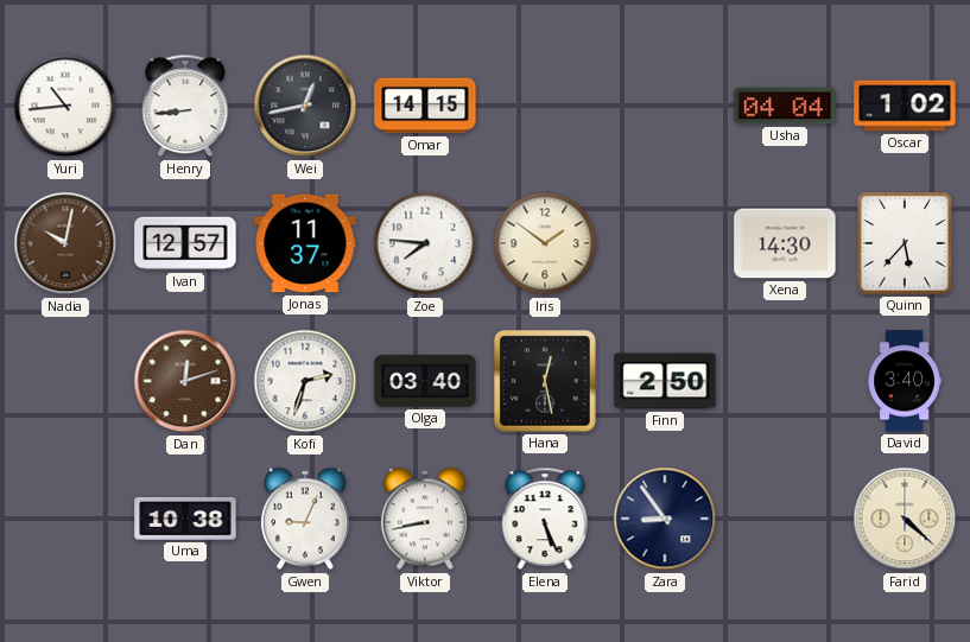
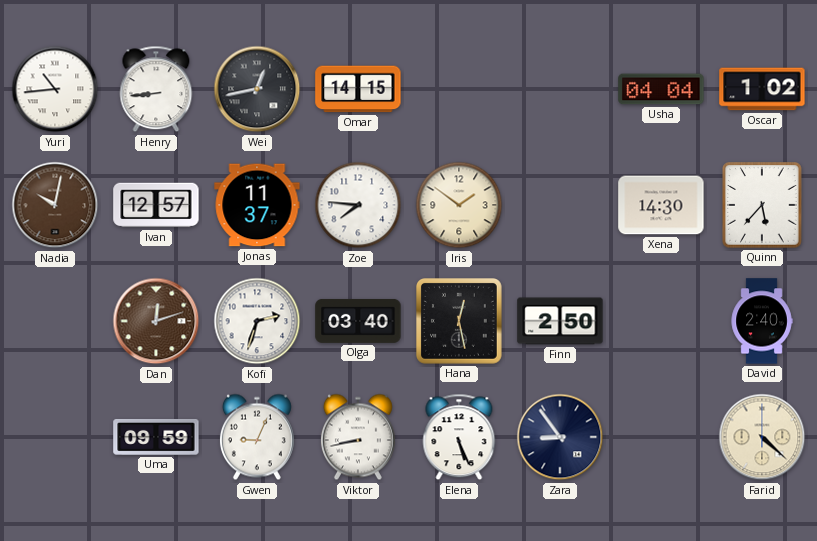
David: 3:40 -> 2:40 (762, 321)
Uma: 10:38 -> 09:59 (156, 437)
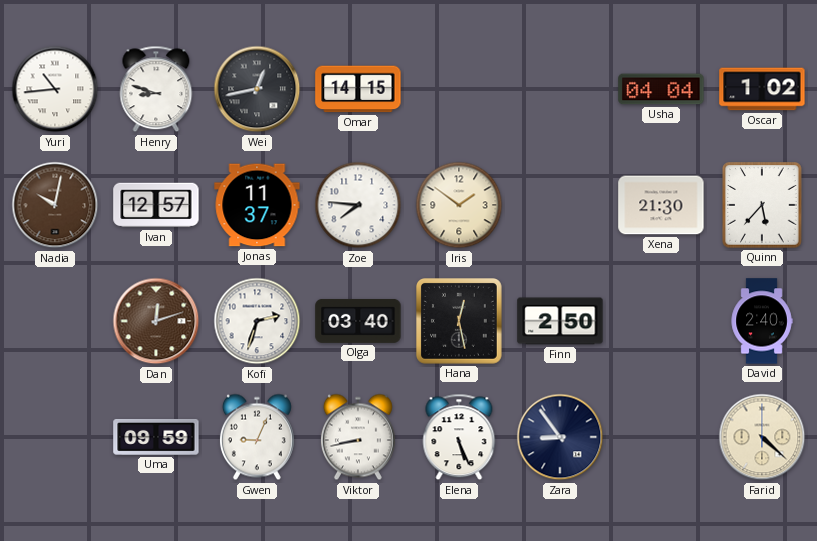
Henry: 8:44 -> 8:48 (156, 89)
Xena: 14:30 -> 21:30 (661, 205)
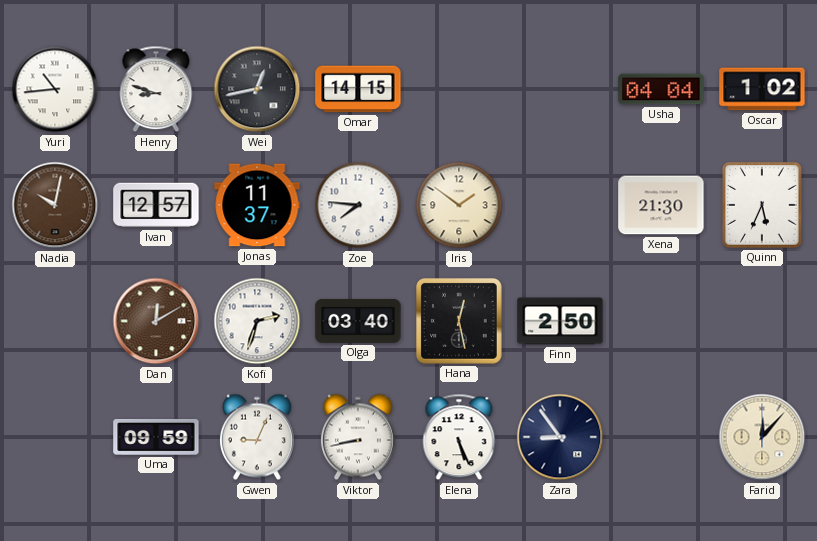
Quinn: 5:37 -> 5:34 (762, 205)
Dan: 12:12 -> 12:10 (156, 321)
David: 2:40 -> none (762, 321)
Farid: 4:22 -> 12:07 (762, 437)
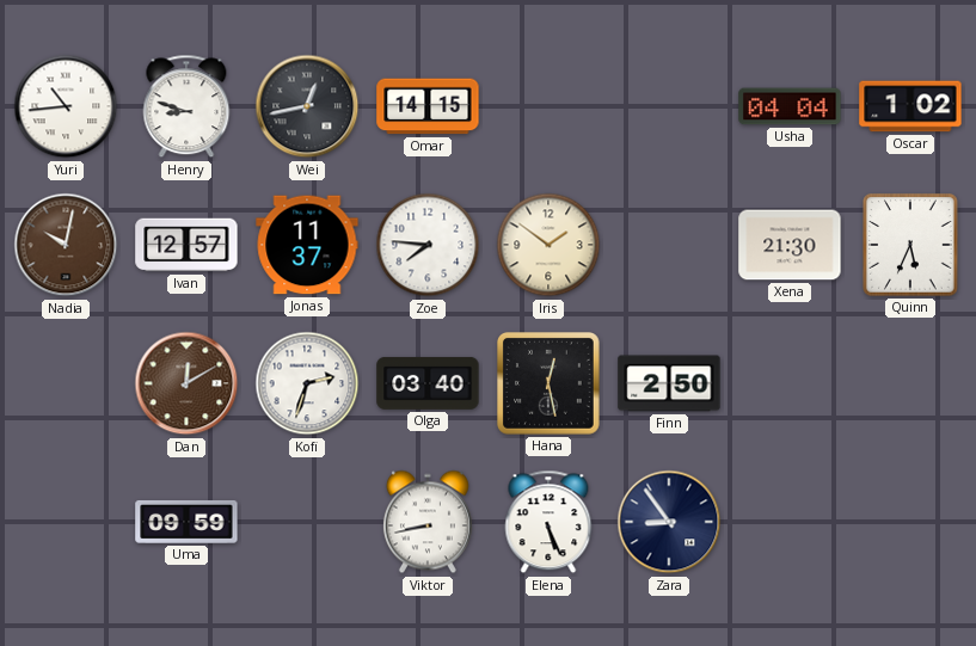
Gwen: 9:04 -> none (257, 437)
Farid: 12:07 -> none (762, 437)
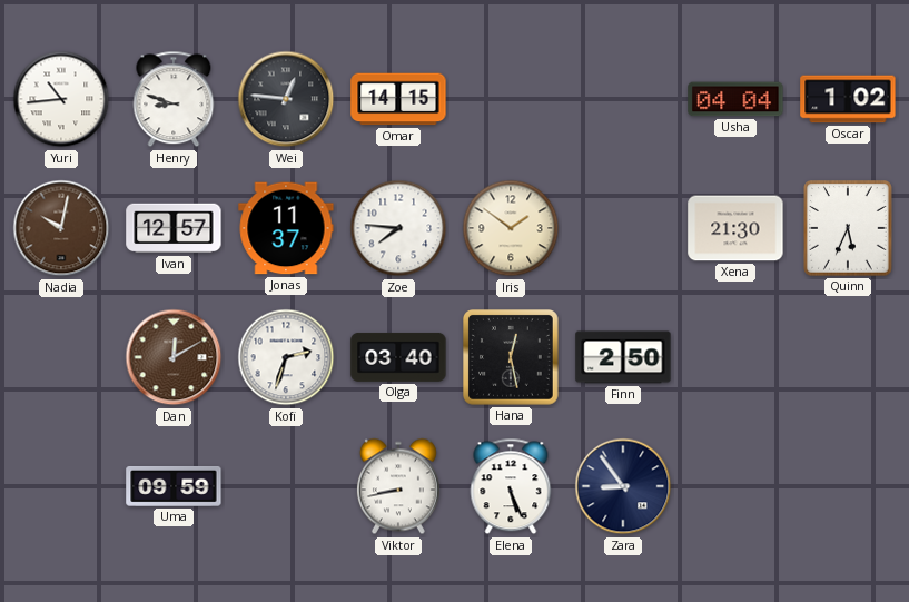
Wei: 12:43 -> 12:46 (286, 99)
